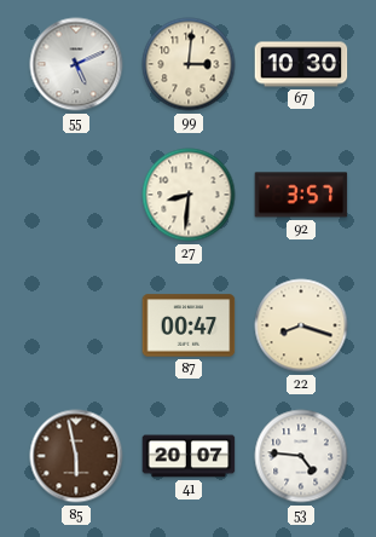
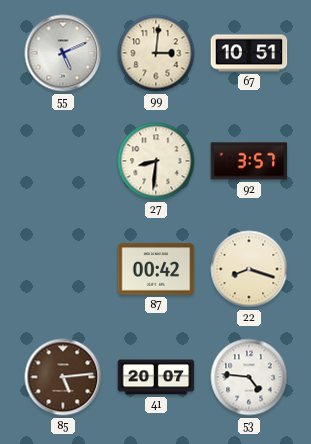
67: 10:30 -> 10:51 (249, 53)
87: 00:47 -> 00:42 (156, 269)
85: 5:58 -> 5:14 (63, 377)
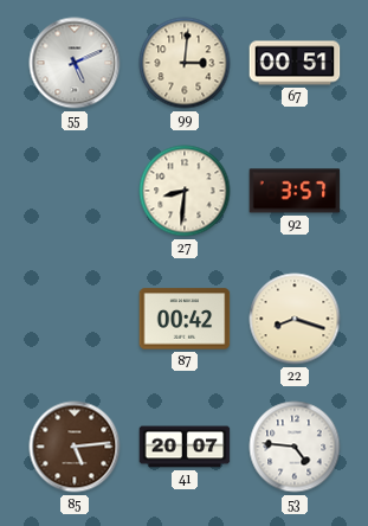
67: 10:51 -> 00:51 (295, 63)
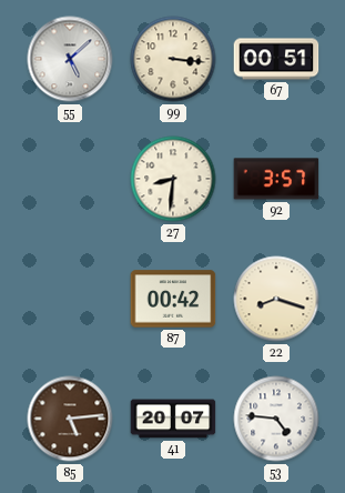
55: 5:11 -> 5:08 (70, 59)
99: 3:01 -> 3:16 (173, 59)
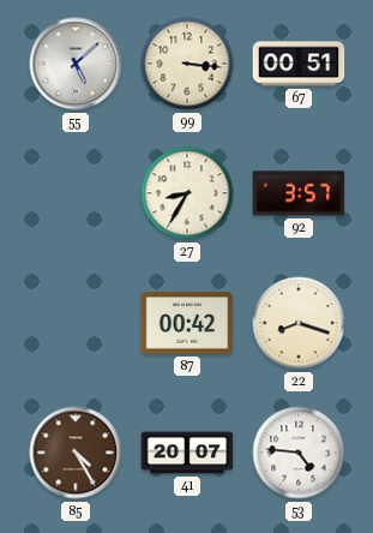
27: 8:31 -> 8:35 (187, 193)
85: 5:14 -> 4:25 (76, 453)
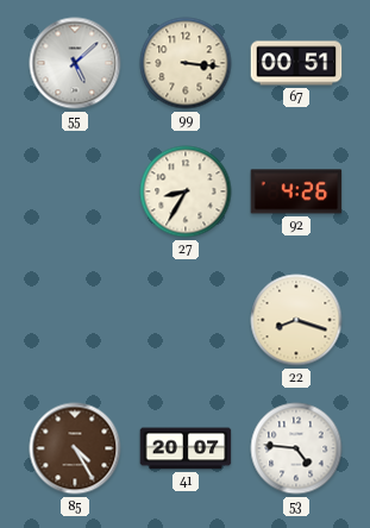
92: 3:57 -> 4:26 (296, 191)
87: 00:42 -> none (187, 323)
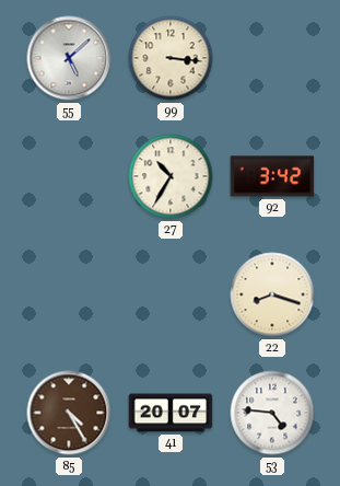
67: 00:51 -> none (296, 63)
27: 8:35 -> 10:35 (171, 176)
92: 4:26 -> 3:42 (272, 176)
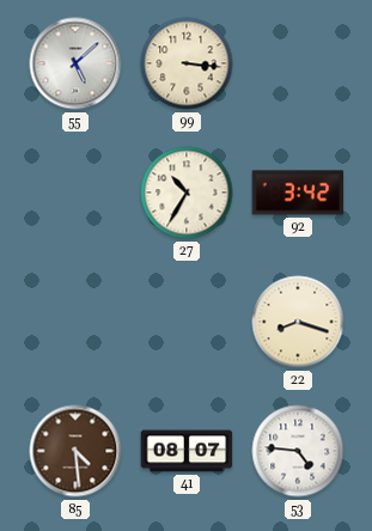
85: 4:25 -> 4:29 (75, 451)
41: 20:07 -> 08:07 (187, 451)
